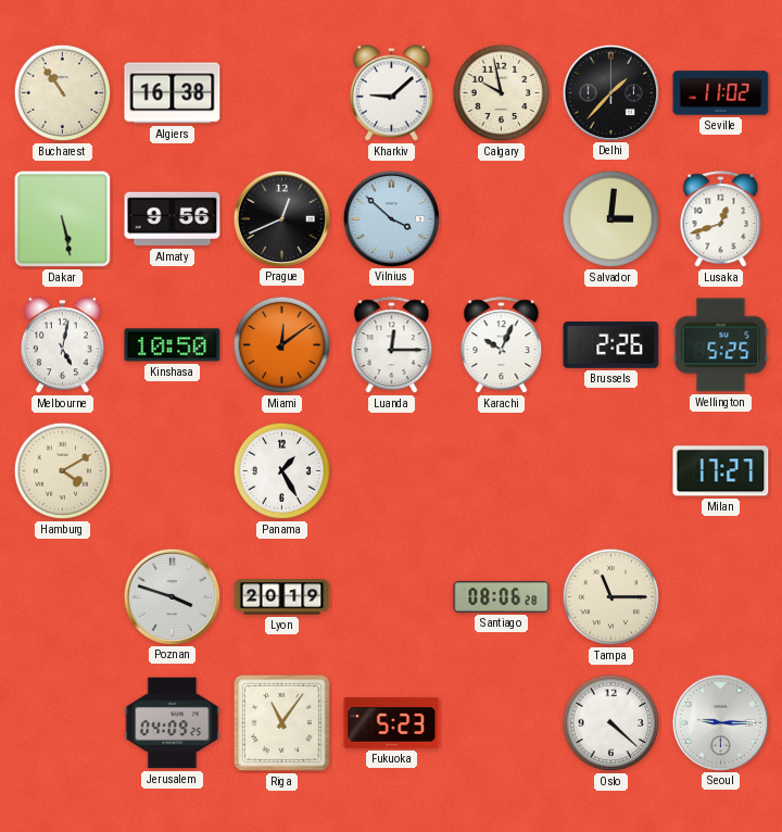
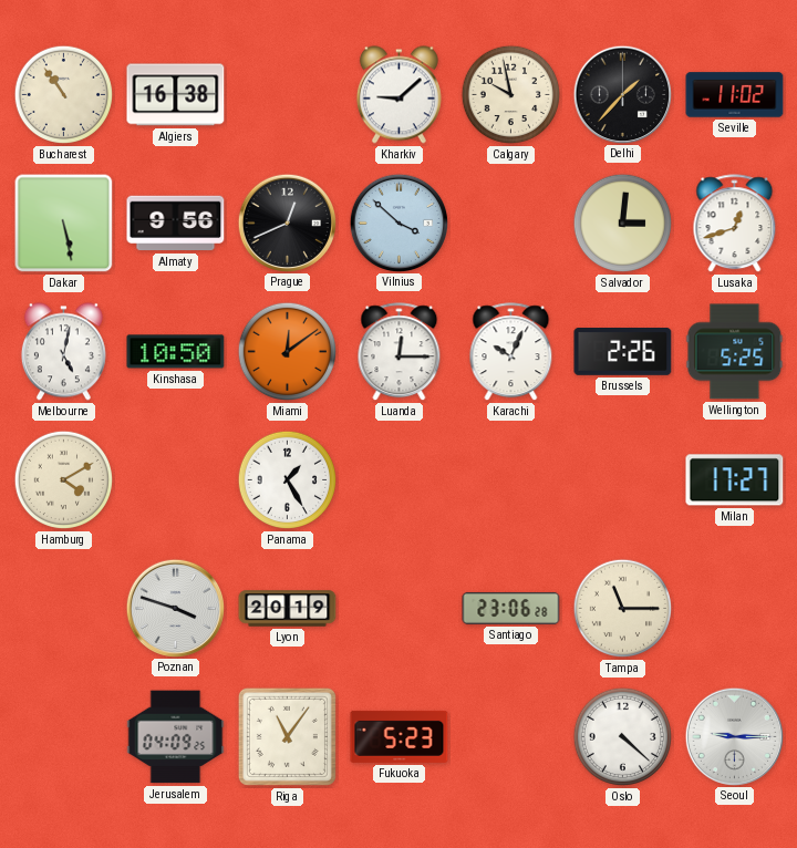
Santiago: 08:06 -> 23:06 (511, 608)
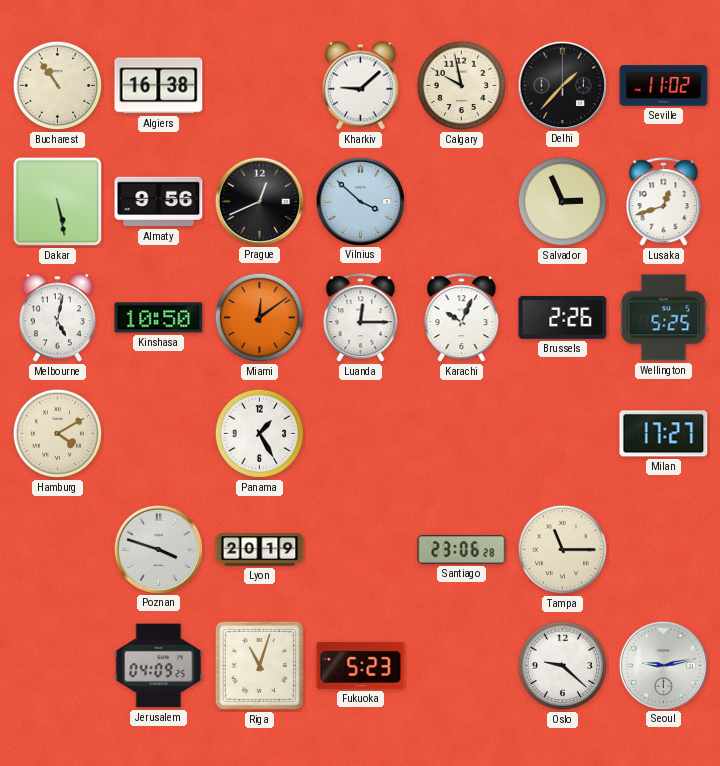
Salvador: 3:01 -> 2:56 (563, 202)
Riga: 11:06 -> 11:03 (259, 665)
Oslo: 4:22 -> 9:22 (563, 666)
Seoul: 9:15 -> 9:13 (663, 665)
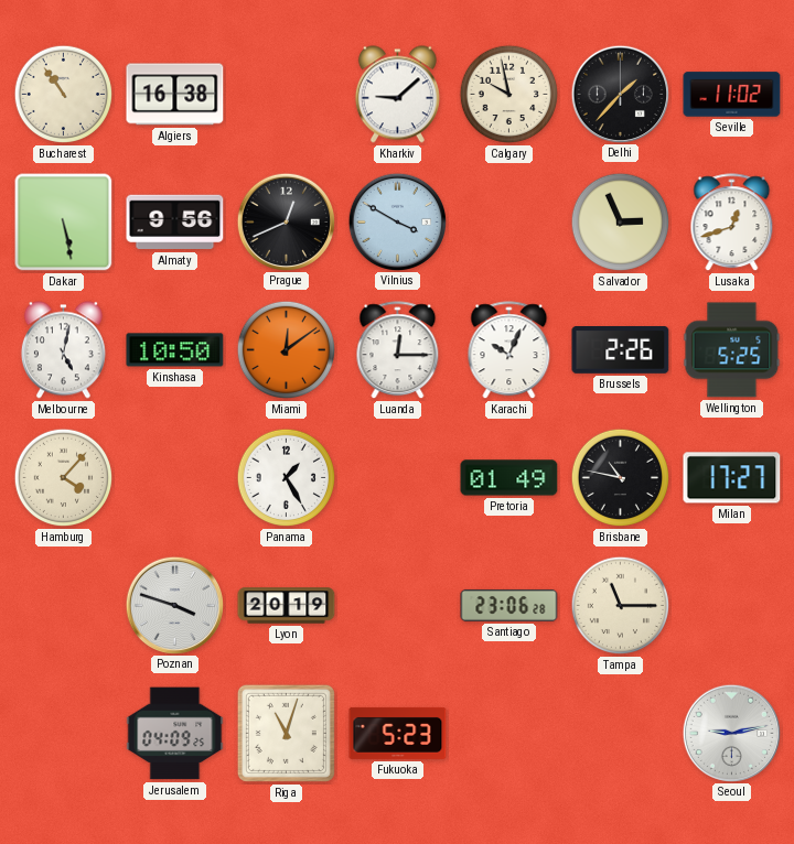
Vilnius: 3:52 -> 3:50 (397, 221)
Hamburg: 4:10 -> 4:07 (64, 478)
Pretoria: none -> 01:49 (509, 478)
Brisbane: none -> 10:47 (621, 478)
Oslo: 9:22 -> none (563, 666)
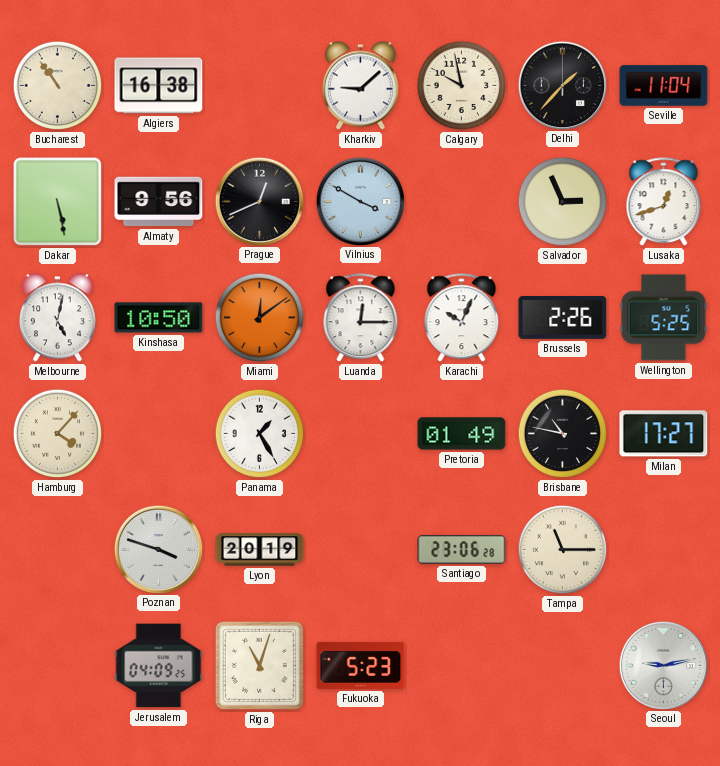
Seville: 11:02 -> 11:04 (664, 86)
